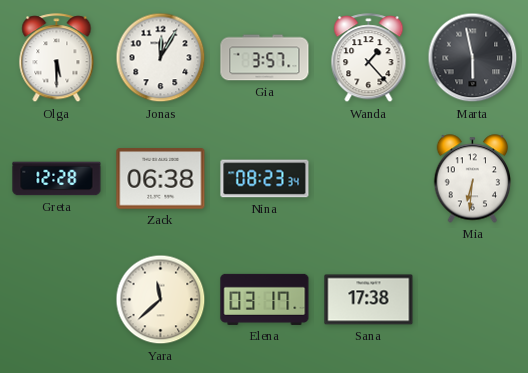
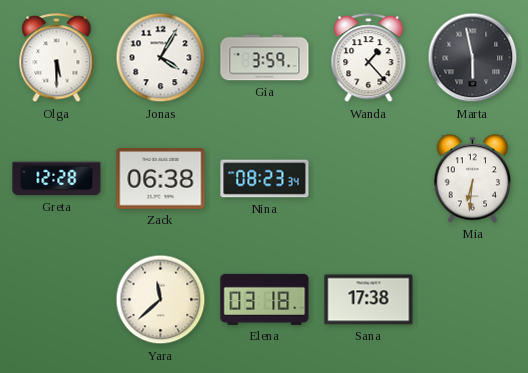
Jonas: 12:05 -> 4:05 (161, 58)
Gia: 3:57 -> 3:59 (265, 58)
Elena: 03:17 -> 03:18 (265, 299)
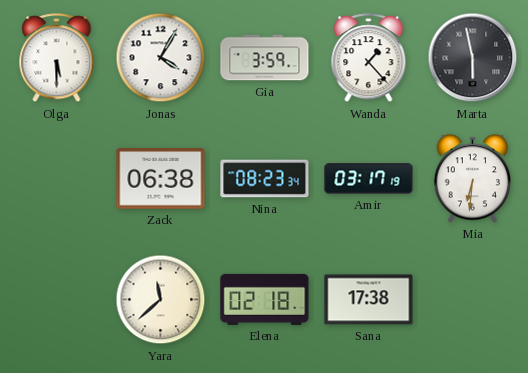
Greta: 12:28 -> none (57, 179)
Amir: none -> 03:17 (369, 179)
Elena: 03:18 -> 02:18 (265, 299)
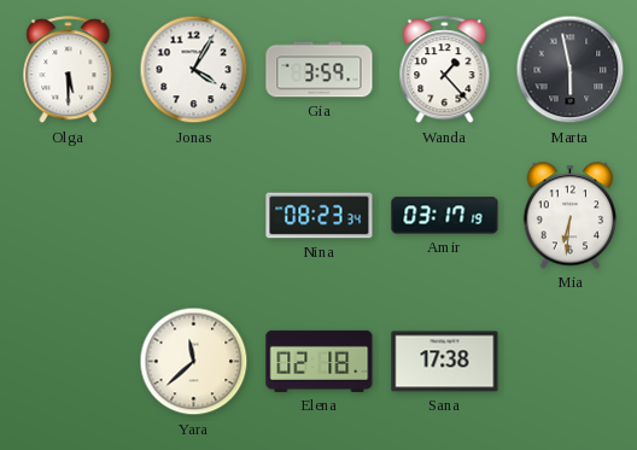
Zack: 06:38 -> none (161, 179)
